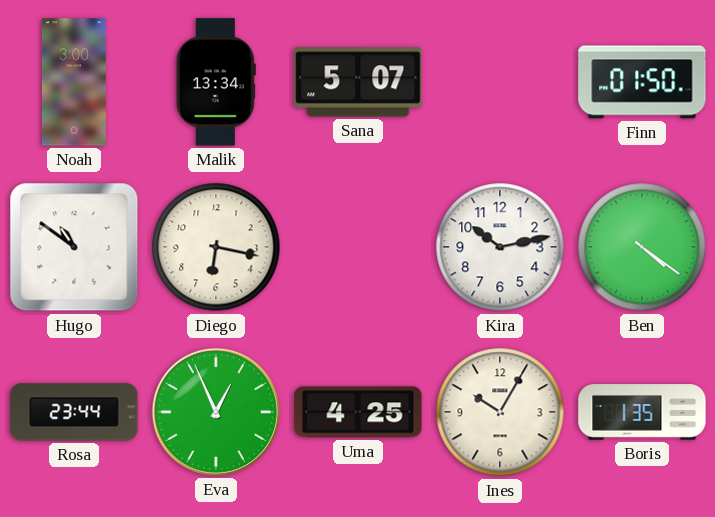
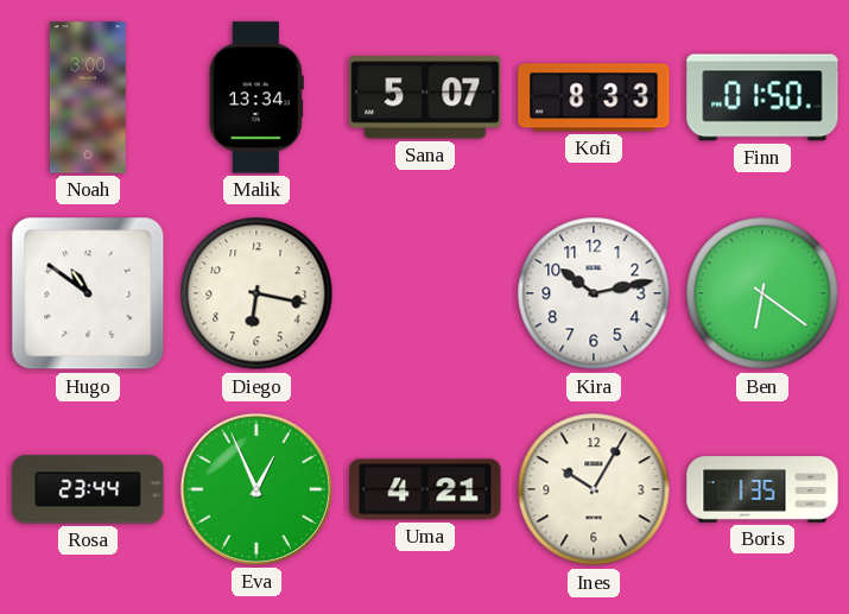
Kofi: none -> 8:33 (594, 97)
Ben: 4:21 -> 6:21 (762, 293)
Uma: 4:25 -> 4:21 (425, 489)
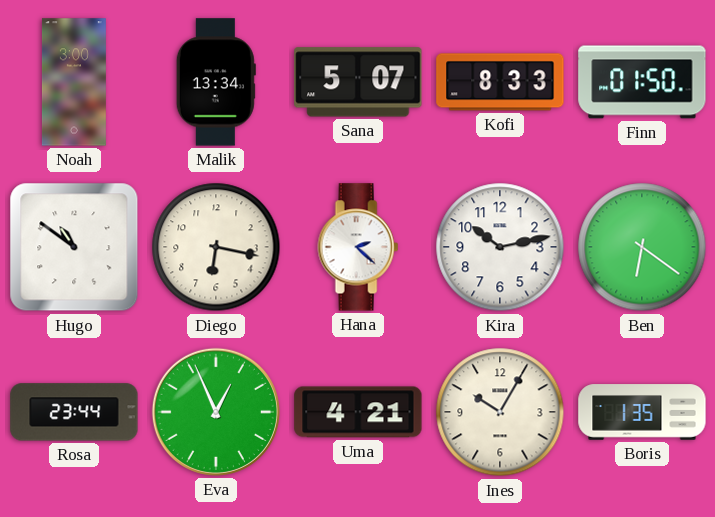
Hana: none -> 2:22 (358, 247)
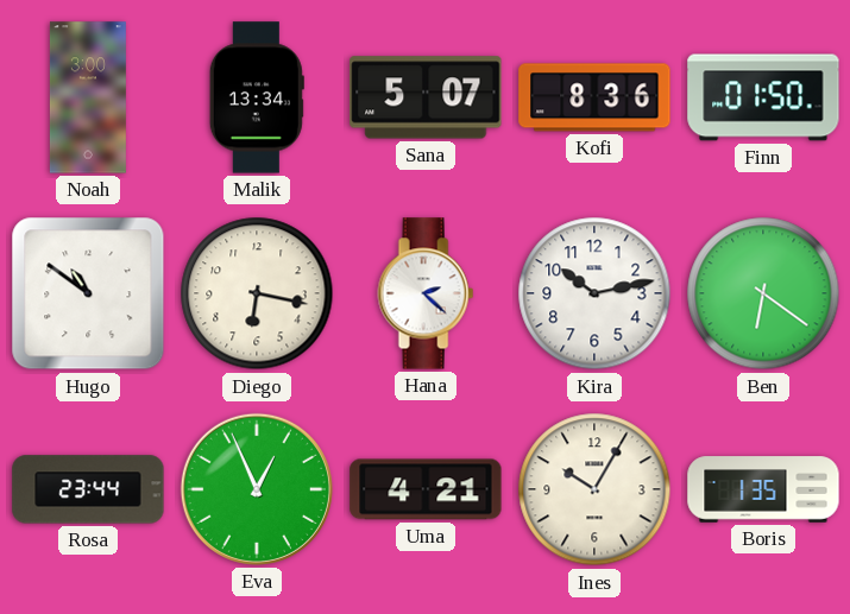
Kofi: 8:33 -> 8:36 (594, 97)
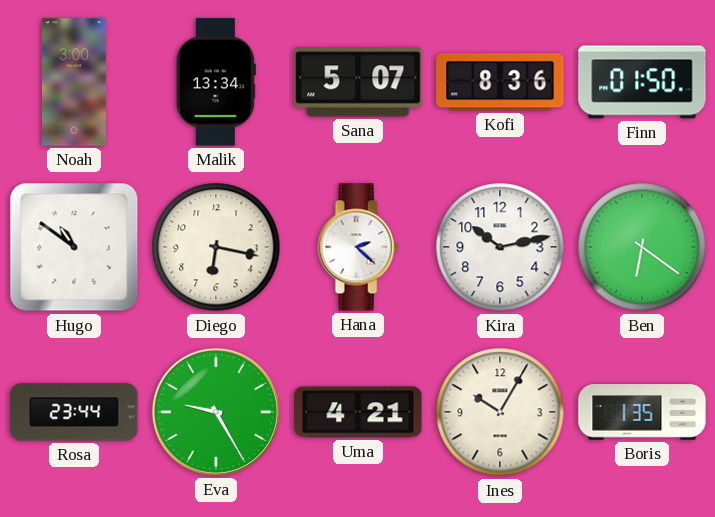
Eva: 12:56 -> 9:25 (216, 412)
